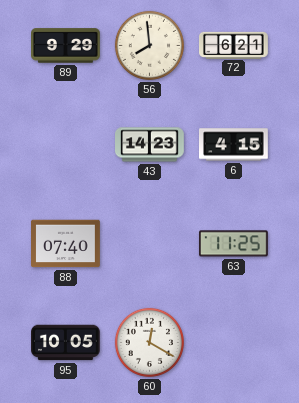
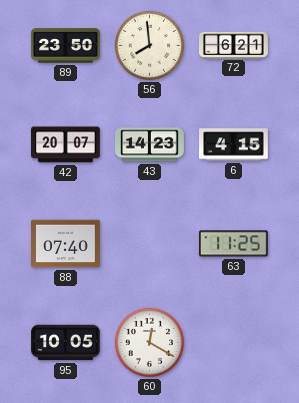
89: 9:29 -> 23:50 (66, 46)
42: none -> 20:07 (66, 145)
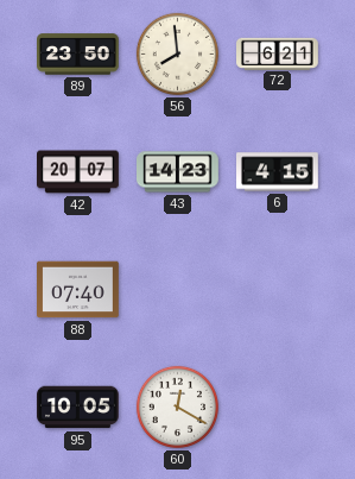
63: 11:25 -> none (233, 244)
